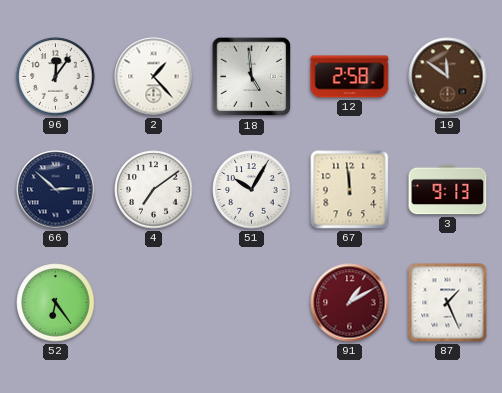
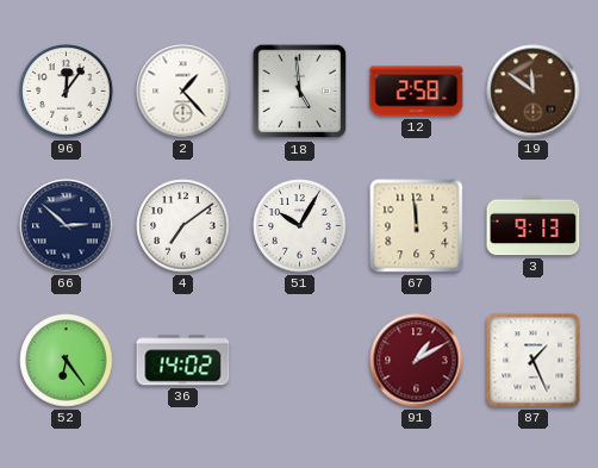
36: none -> 14:02 (183, 361)
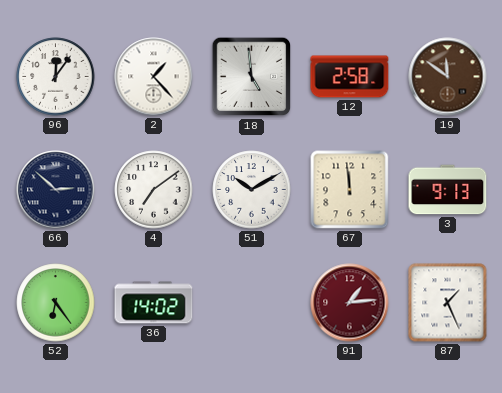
51: 10:05 -> 10:10 (252, 190)
91: 1:10 -> 1:14 (350, 303)
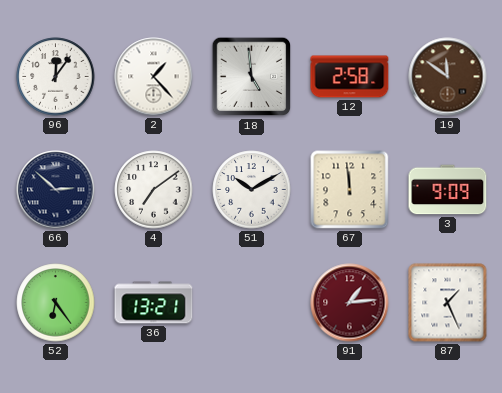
3: 9:13 -> 9:09 (448, 190)
36: 14:02 -> 13:21 (154, 303)
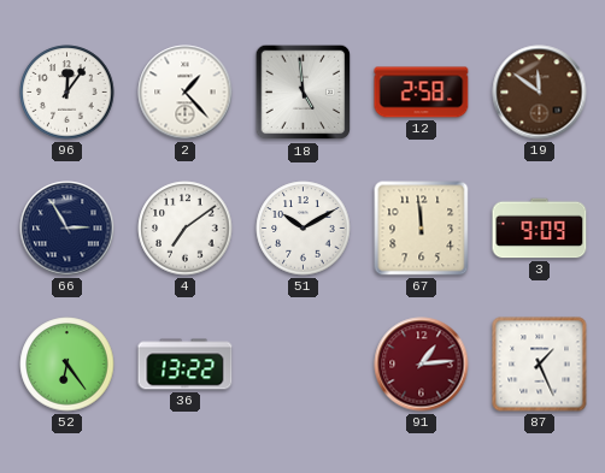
66: 2:52 -> 2:55 (67, 229)
36: 13:21 -> 13:22 (186, 365)
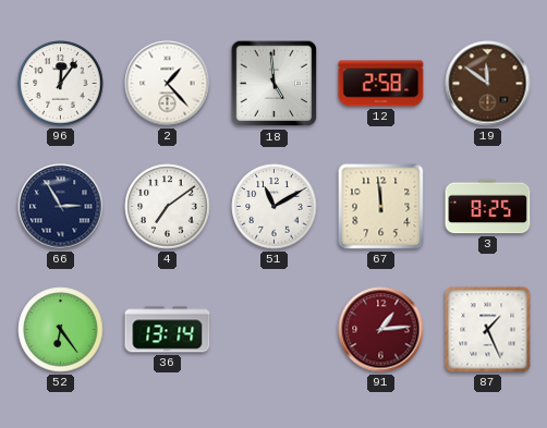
51: 10:10 -> 11:10 (275, 207)
3: 9:09 -> 8:25 (488, 207)
36: 13:22 -> 13:14 (168, 330)
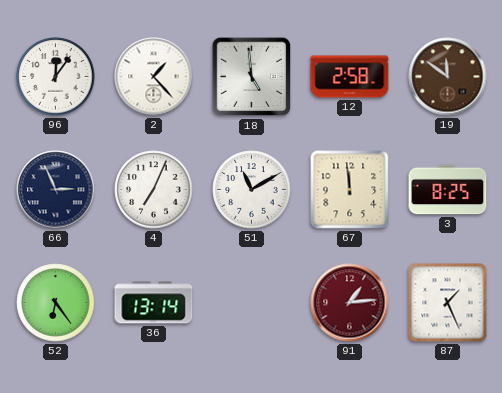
66: 2:55 -> 2:56 (56, 190)
4: 7:09 -> 7:04 (154, 190)
